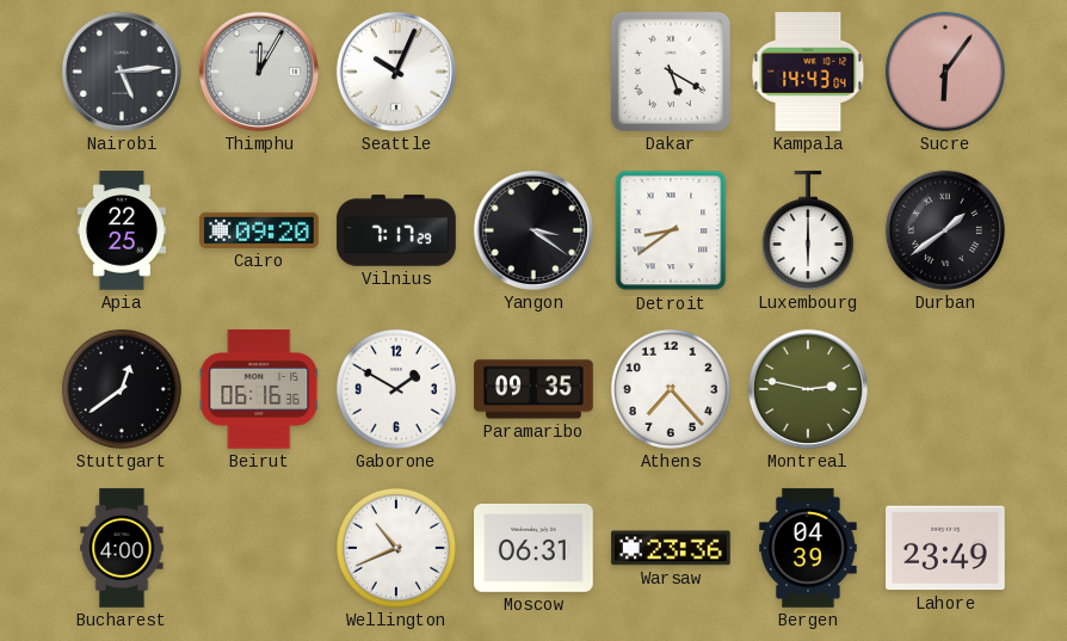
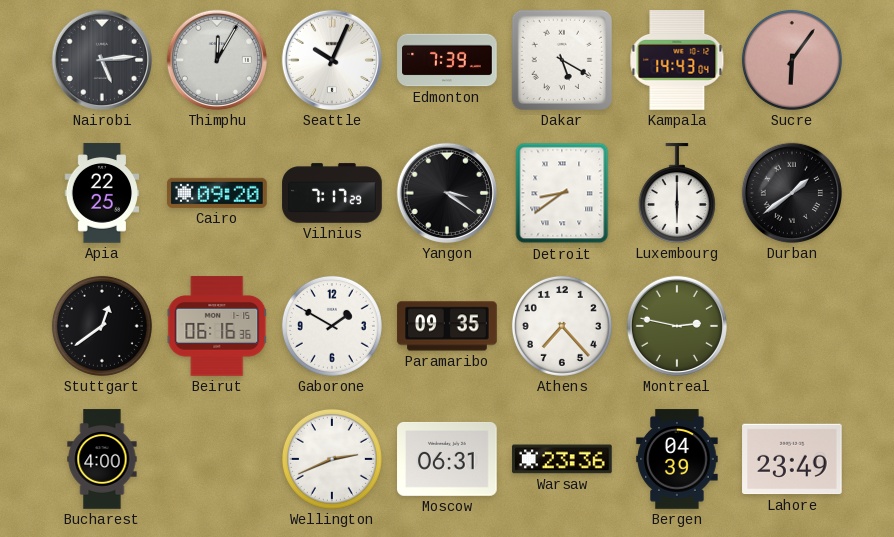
Edmonton: none -> 7:39 (447, 60)
Wellington: 10:41 -> 2:41 (332, 459)
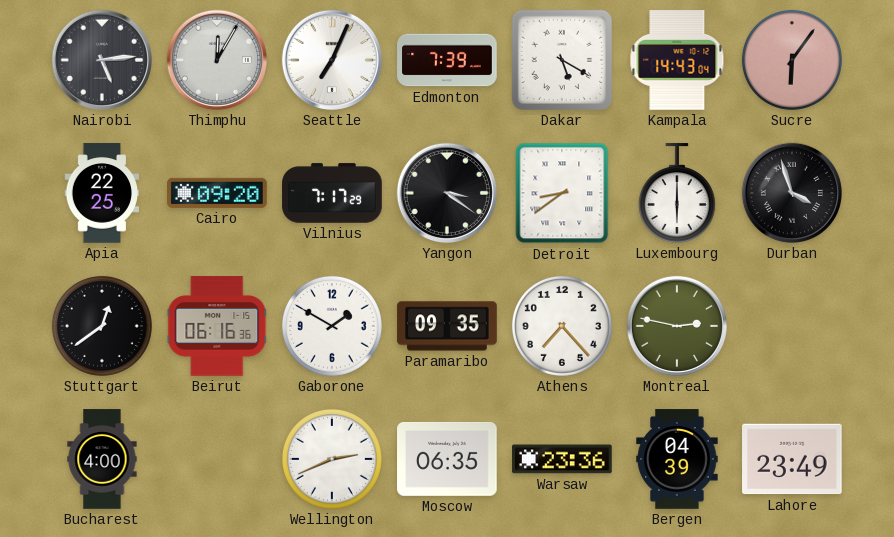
Seattle: 10:04 -> 7:04 (332, 60)
Durban: 1:39 -> 3:57 (792, 193)
Moscow: 06:31 -> 06:35 (447, 459)
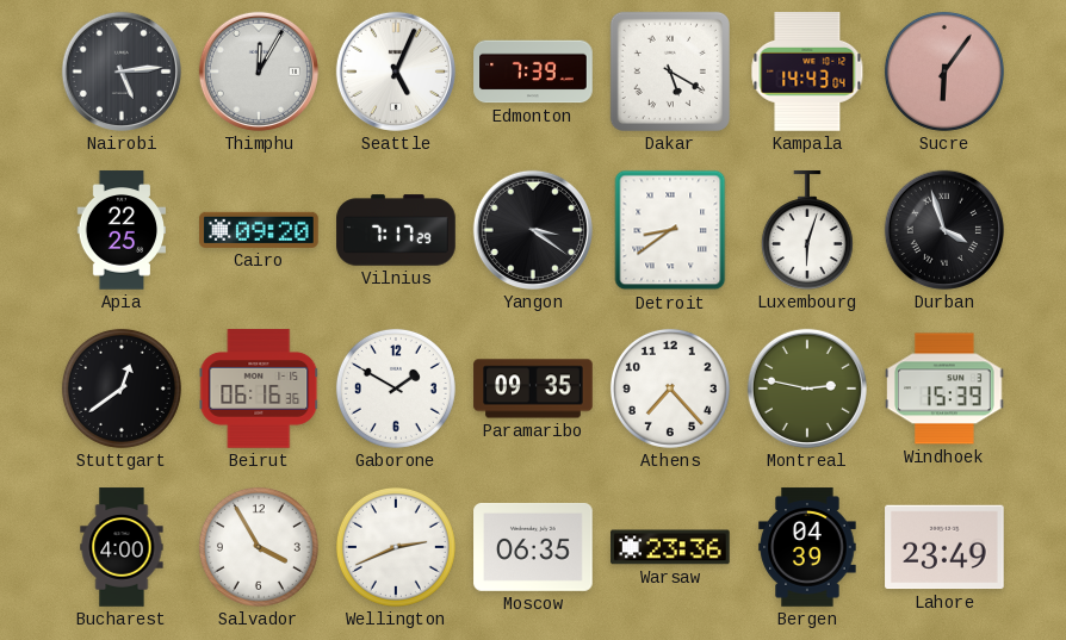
Seattle: 7:04 -> 5:04 (396, 72)
Luxembourg: 6:00 -> 6:03 (807, 230)
Windhoek: none -> 15:39 (944, 389)
Salvador: none -> 3:55 (259, 547)
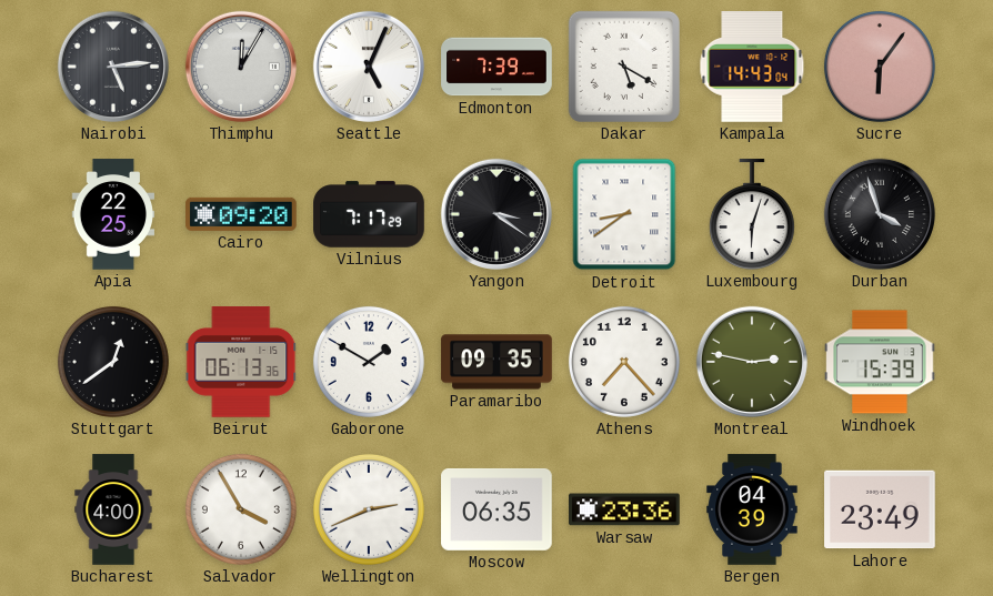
Beirut: 06:16 -> 06:13 (241, 362)
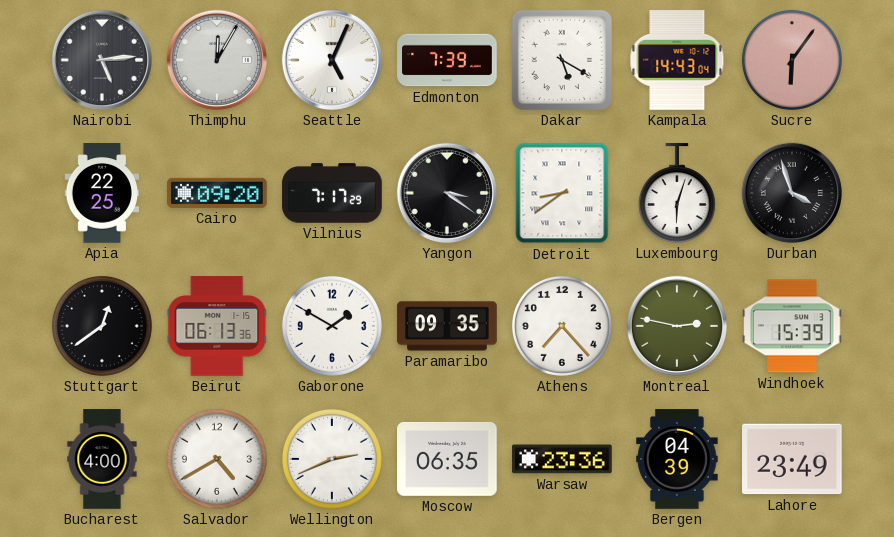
Salvador: 3:55 -> 4:40 (217, 459)
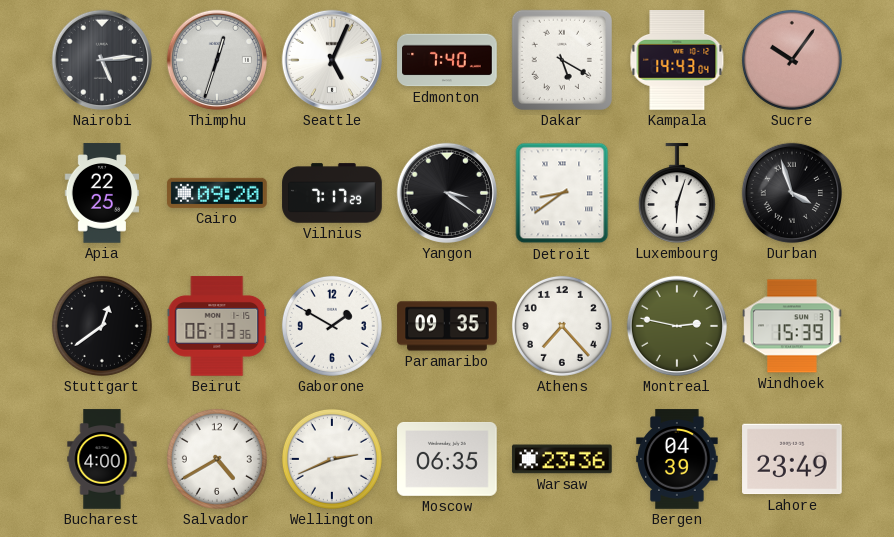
Thimphu: 12:05 -> 12:33 (217, 60)
Edmonton: 7:39 -> 7:40 (447, 60)
Sucre: 6:06 -> 10:06 (792, 60)
